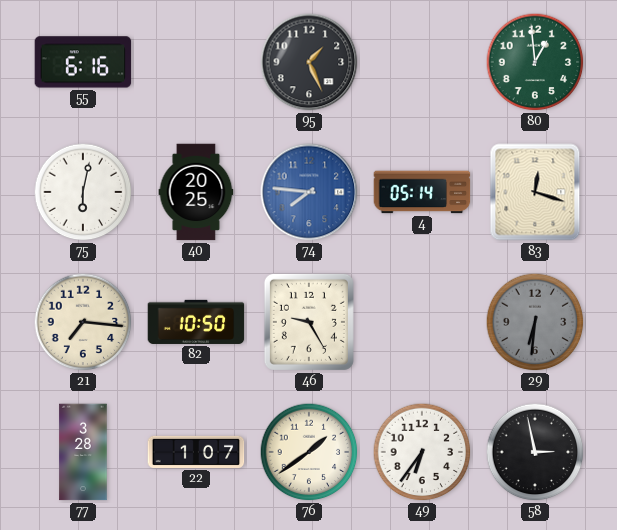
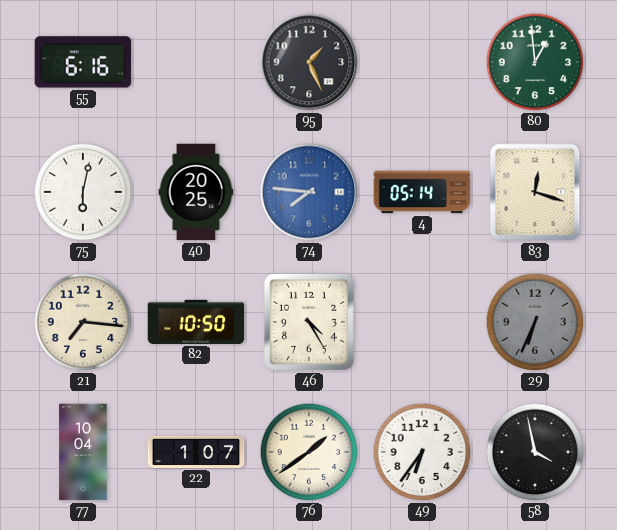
46: 9:25 -> 4:25 (309, 322)
29: 6:31 -> 6:34 (535, 322)
77: 3:28 -> 10:04 (83, 452)
58: 2:58 -> 3:58 (535, 452)
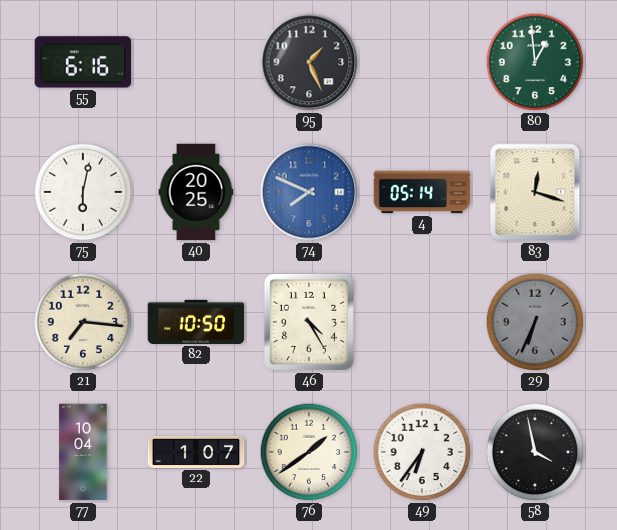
74: 7:46 -> 7:49 (309, 192)
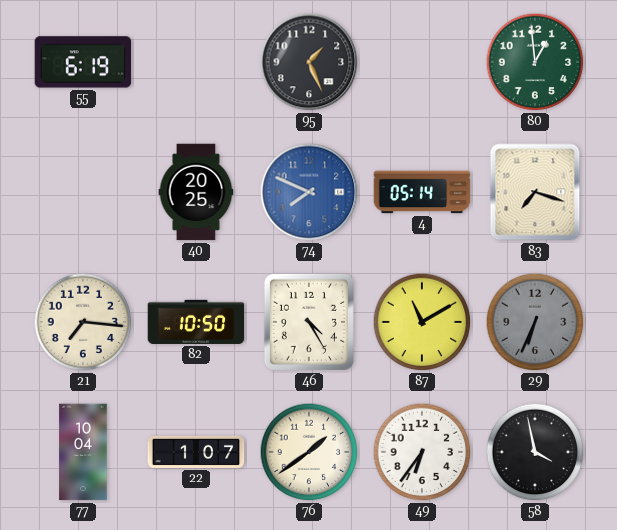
55: 6:16 -> 6:19 (83, 62)
75: 6:02 -> none (83, 192)
83: 12:18 -> 7:18 (535, 192)
87: none -> 11:10 (422, 322)
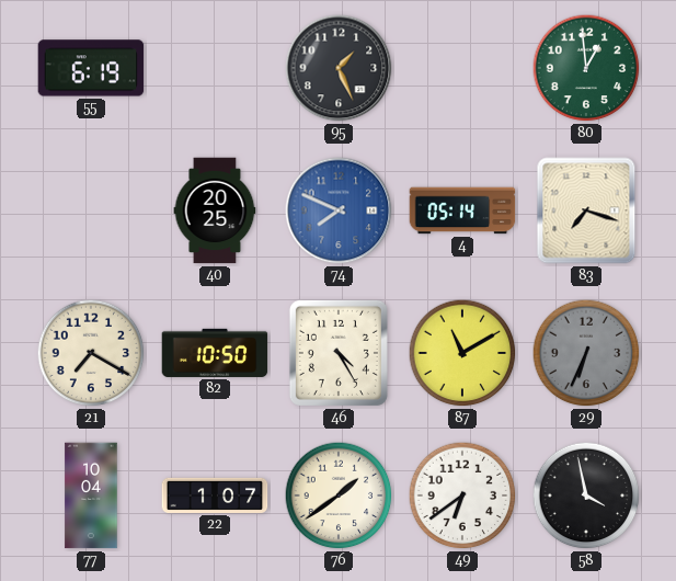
21: 7:16 -> 7:20 (91, 353)
49: 6:36 -> 6:39 (462, 495)
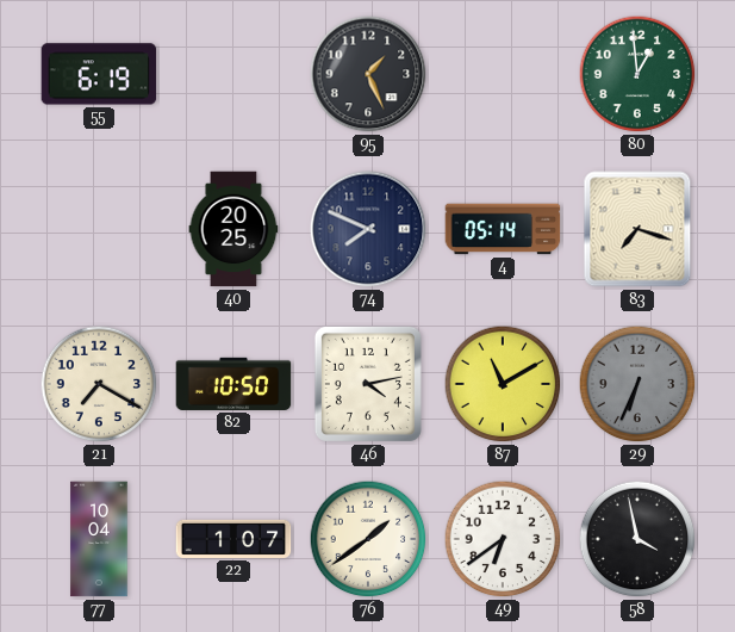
74 dial: blue -> navy (368, 229)
46: 4:25 -> 4:13 (368, 384)
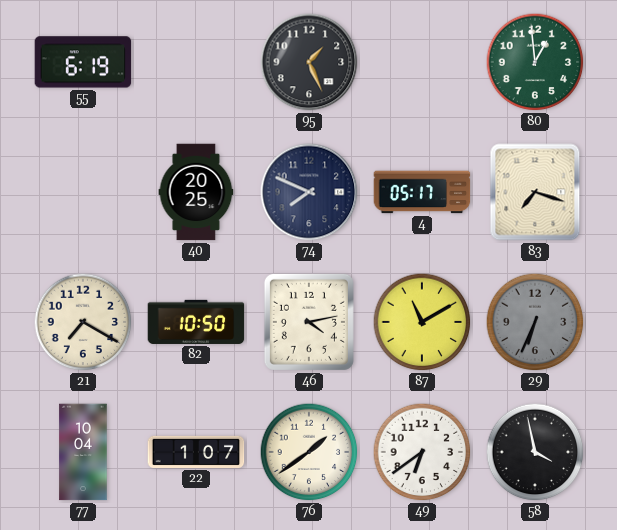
4: 05:14 -> 05:17 (422, 192)
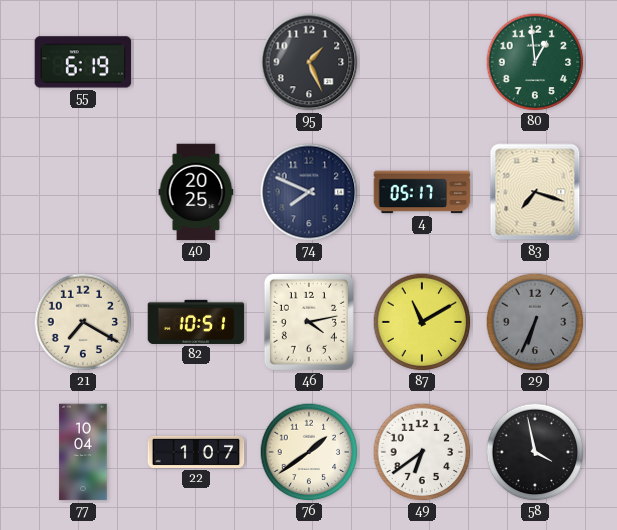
82: 10:50 -> 10:51 (196, 322)
